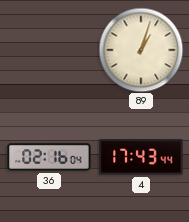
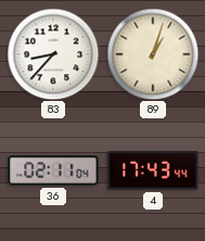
83: none -> 8:37 (53, 54)
36: 02:16 -> 02:11 (53, 170)
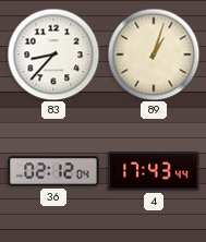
36: 02:11 -> 02:12 (53, 171)
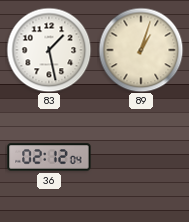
83: 8:37 -> 1:28 (49, 50)
4: 17:43 -> none (154, 171)
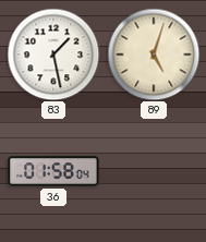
89: 1:03 -> 5:03 (154, 55)
36: 02:12 -> 01:58 (53, 171)
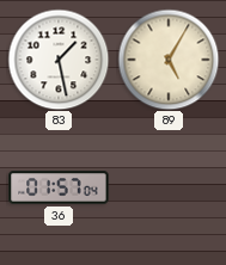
89: 5:03 -> 5:05 (169, 60)
36: 01:58 -> 01:57 (59, 187)
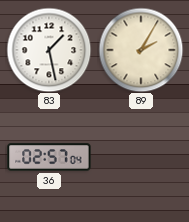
89: 5:05 -> 2:05 (141, 50)
36: 01:57 -> 02:57 (49, 157)
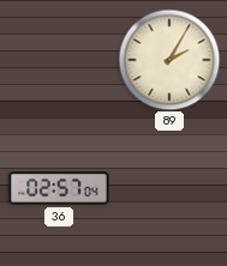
83: 1:28 -> none (49, 50)
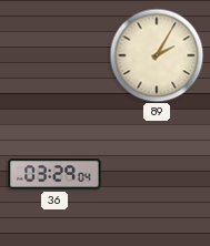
36: 02:57 -> 03:29 (54, 174)
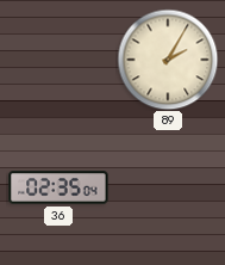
36: 03:29 -> 02:35 (58, 187)
